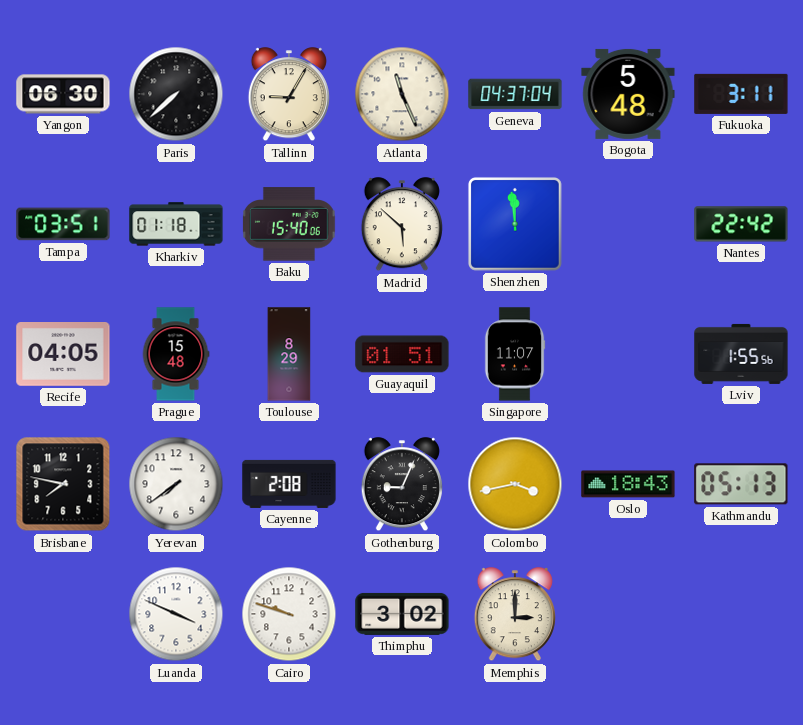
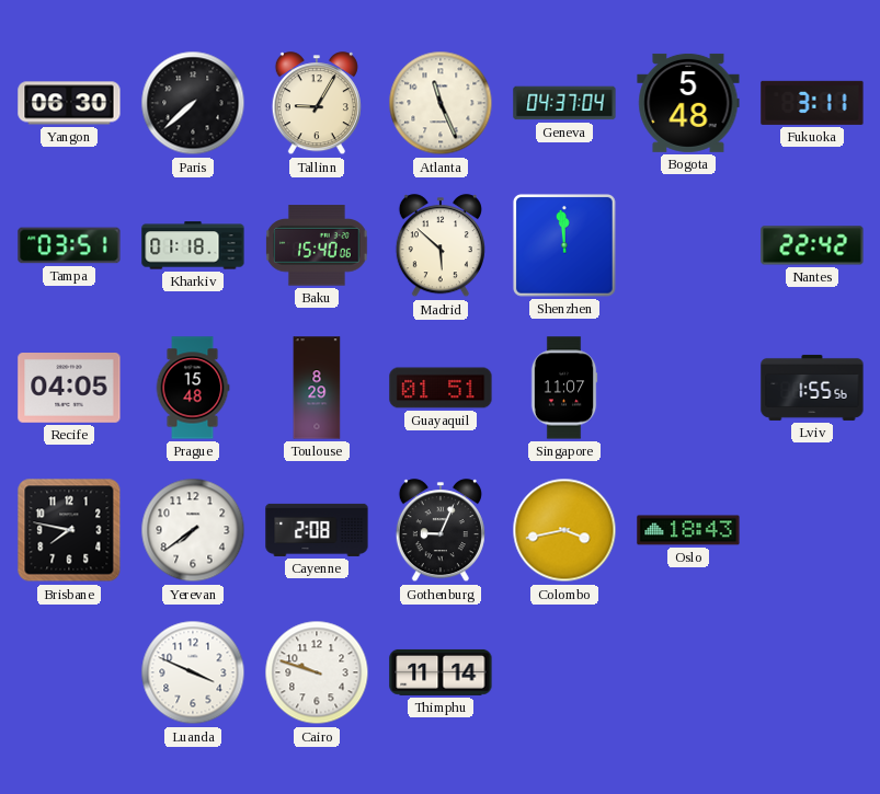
Kathmandu: 05:13 -> none (741, 484)
Thimphu: 3:02 -> 11:14 (441, 672)
Memphis: 3:00 -> none (515, 615)
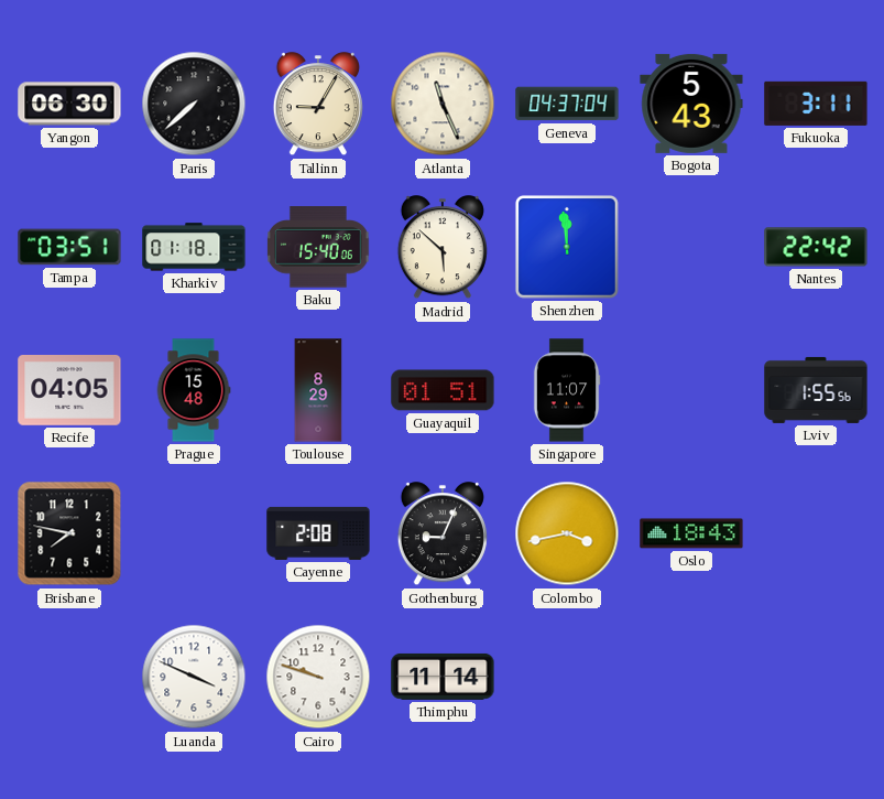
Bogota: 5:48 -> 5:43 (691, 104)
Yerevan: 7:39 -> none (193, 530)
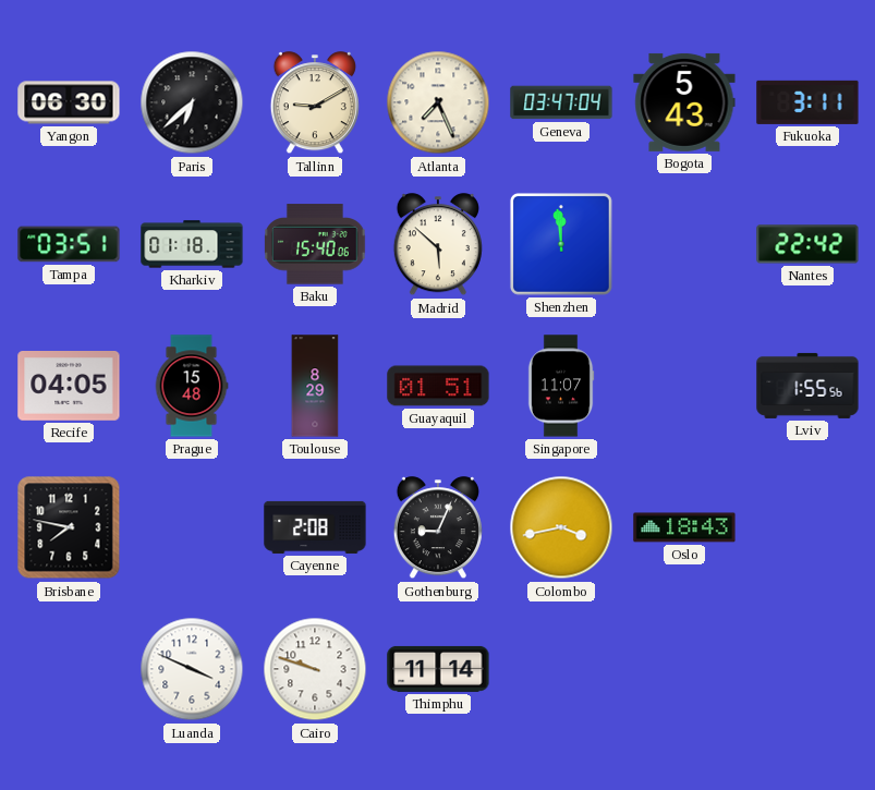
Paris: 7:38 -> 6:38 (192, 102)
Tallinn: 9:05 -> 9:10 (315, 104)
Atlanta: 11:26 -> 7:26 (438, 102)
Geneva: 04:37 -> 03:47 (561, 102)
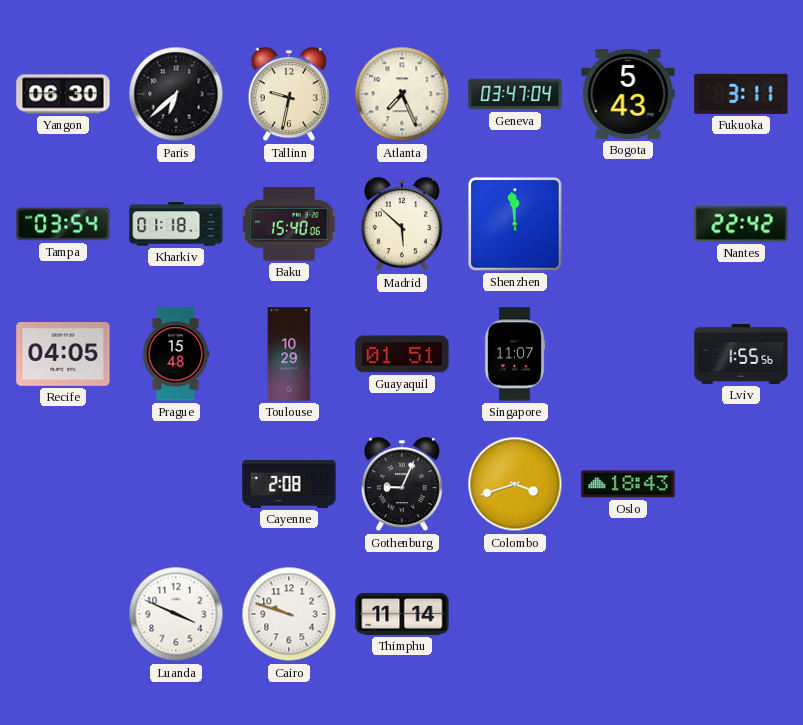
Tallinn: 9:10 -> 9:32 (289, 95)
Tampa: 03:51 -> 03:54 (63, 224)
Toulouse: 8:29 -> 10:29 (289, 354)
Brisbane: 7:47 -> none (69, 527)
Colombo: 3:43 -> 3:42 (515, 484)
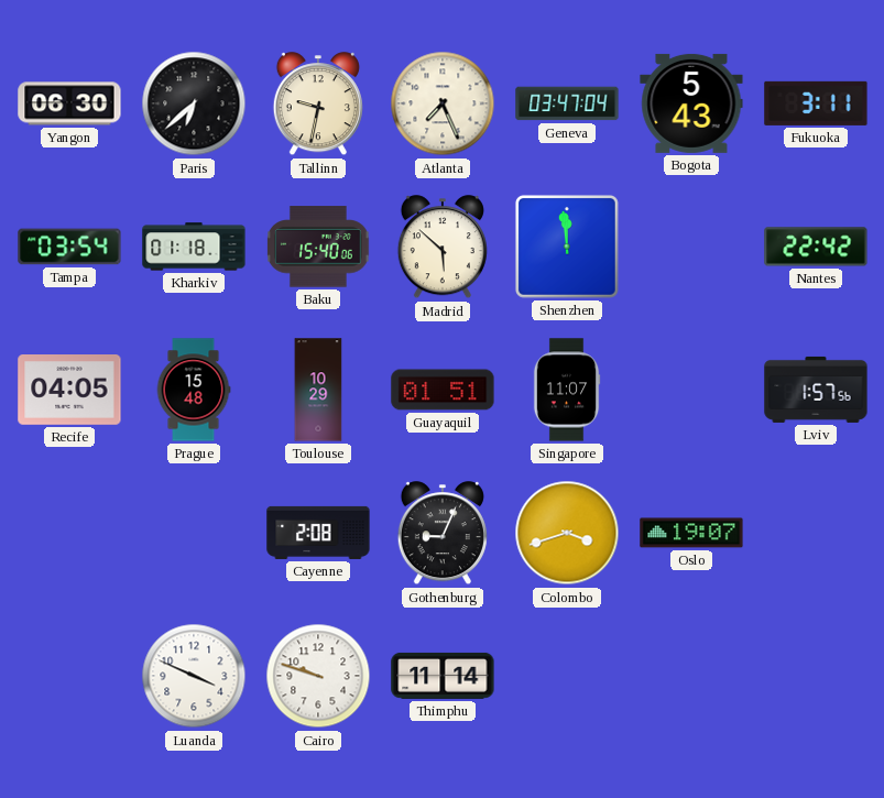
Lviv: 1:55 -> 1:57 (816, 390)
Oslo: 18:43 -> 19:07 (691, 533)
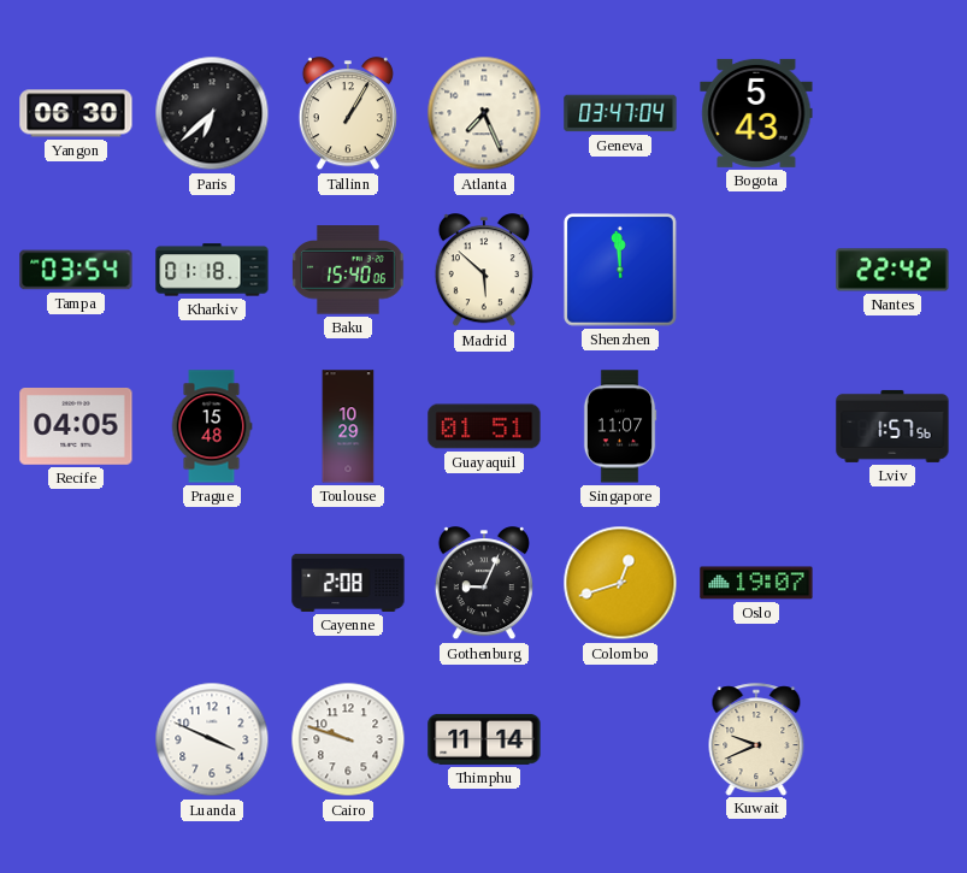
Tallinn: 9:32 -> 1:05 (348, 114)
Fukuoka: 3:11 -> none (816, 103)
Colombo: 3:42 -> 12:42 (620, 583)
Kuwait: none -> 9:41 (756, 739)
